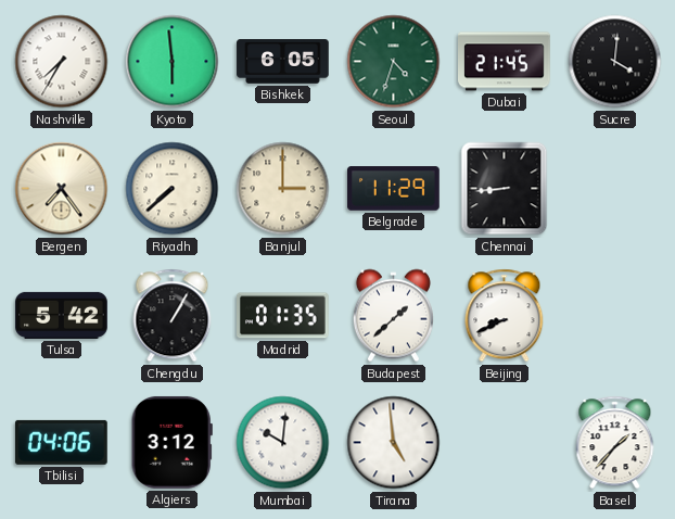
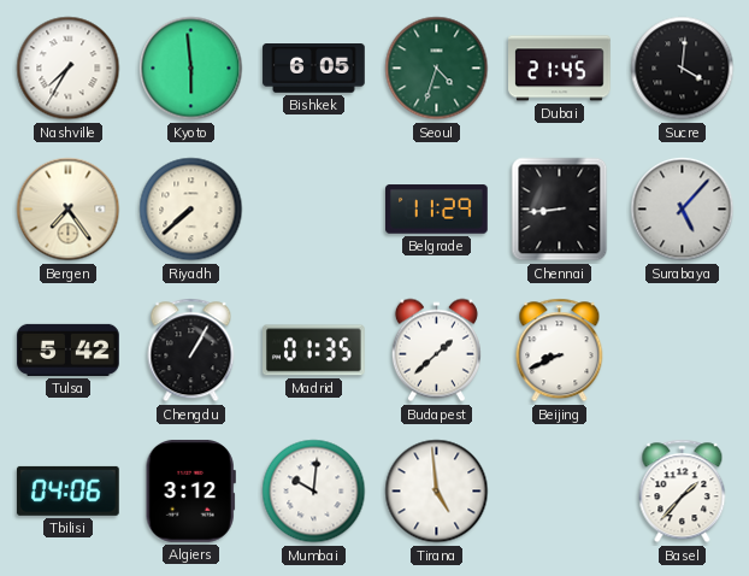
Banjul: 3:00 -> none (283, 189)
Surabaya: none -> 5:07 (683, 210)
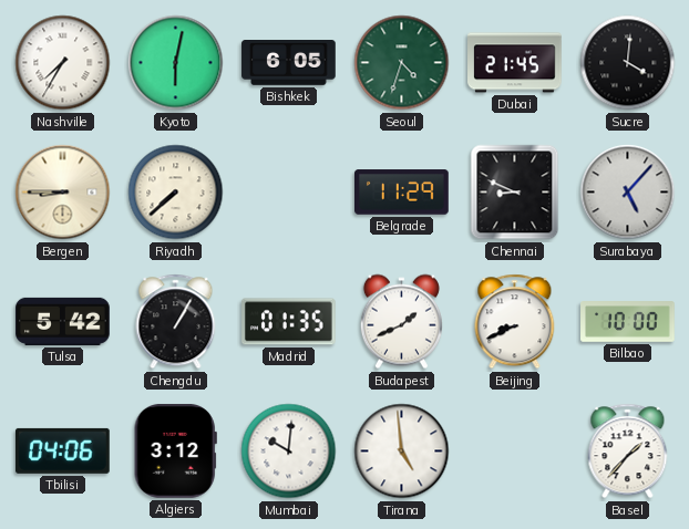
Kyoto: 5:59 -> 6:02 (176, 63)
Bergen: 7:24 -> 8:45 (63, 193)
Chennai: 8:44 -> 8:49 (515, 193)
Budapest: 1:38 -> 1:41 (401, 322)
Bilbao: none -> 10:00 (628, 322)
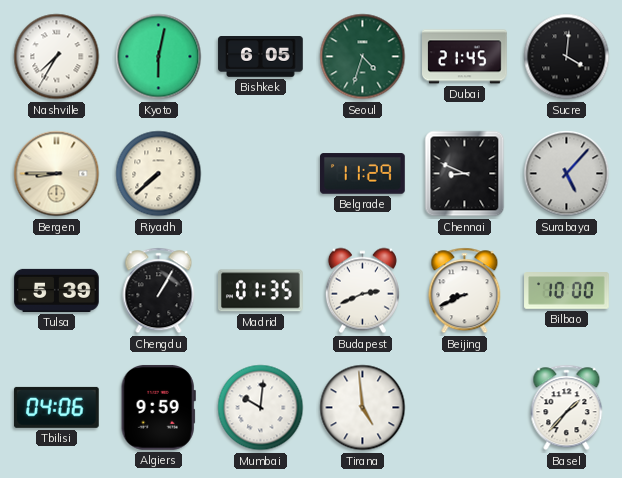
Tulsa: 5:42 -> 5:39 (57, 290)
Budapest: 1:41 -> 2:41 (362, 291)
Algiers: 3:12 -> 9:59 (158, 408)
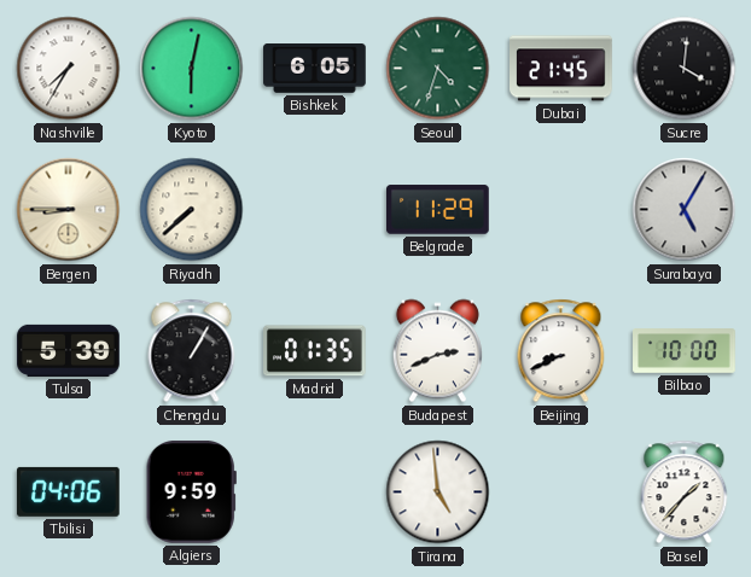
Chennai: 8:49 -> none (465, 174)
Surabaya: 5:07 -> 5:05 (685, 210)
Mumbai: 10:01 -> none (261, 408)
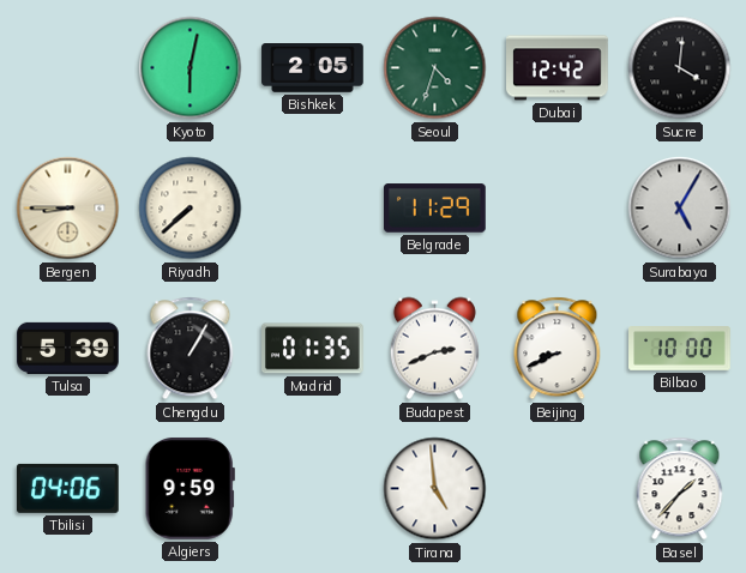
Nashville: 7:35 -> none (69, 69)
Bishkek: 6:05 -> 2:05 (313, 68)
Dubai: 21:45 -> 12:42 (558, 68)
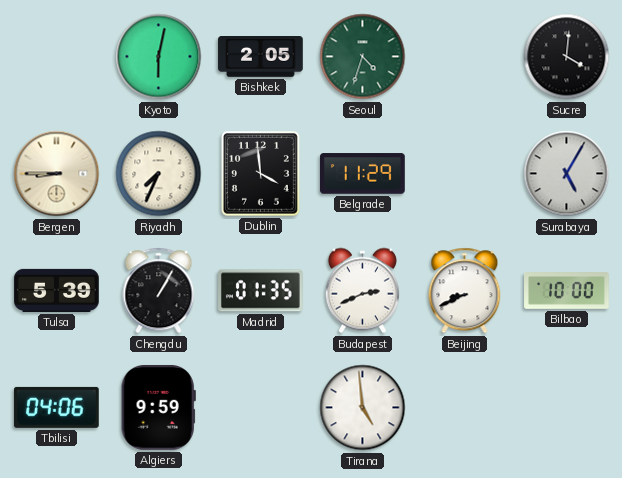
Dubai: 12:42 -> none (558, 68)
Riyadh: 7:38 -> 7:34 (159, 174)
Dublin: none -> 3:59 (260, 173)
Basel: 1:37 -> none (680, 489)
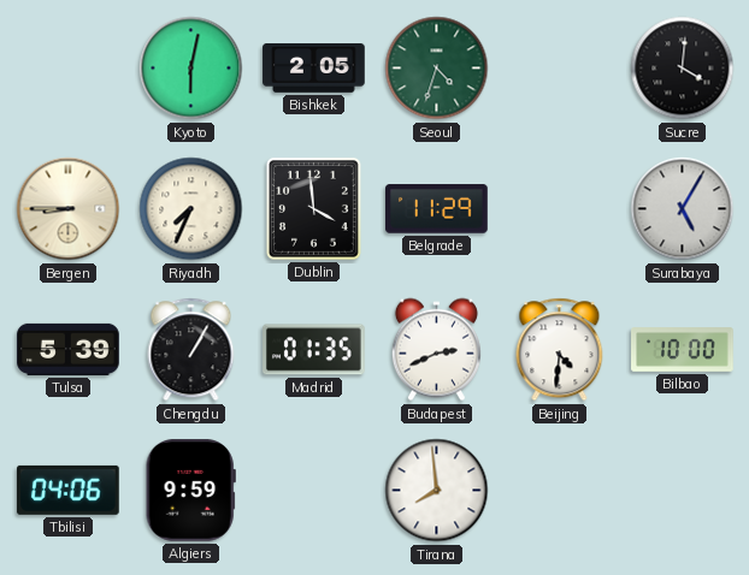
Beijing: 8:41 -> 4:31 (560, 350)
Tirana: 4:59 -> 7:59 (437, 491)
